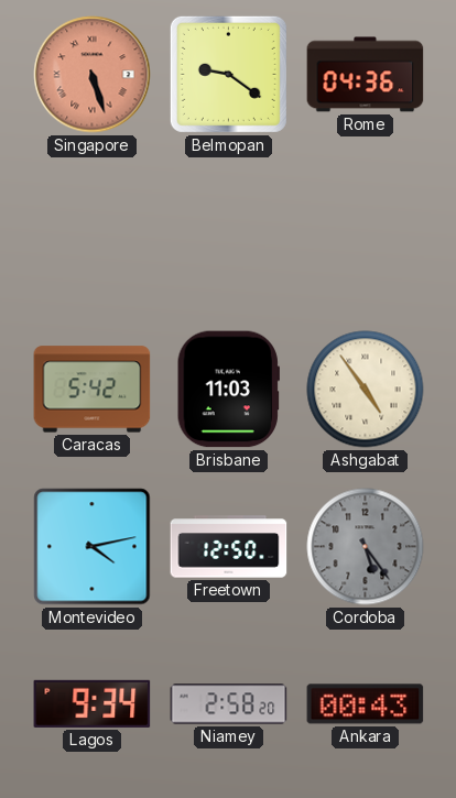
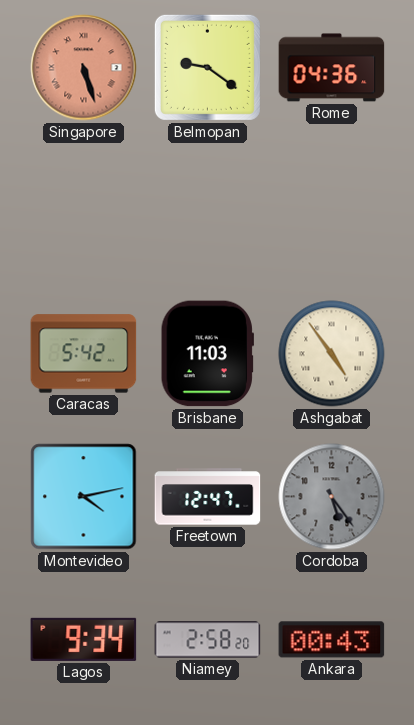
Freetown: 12:50 -> 12:47 (208, 497)
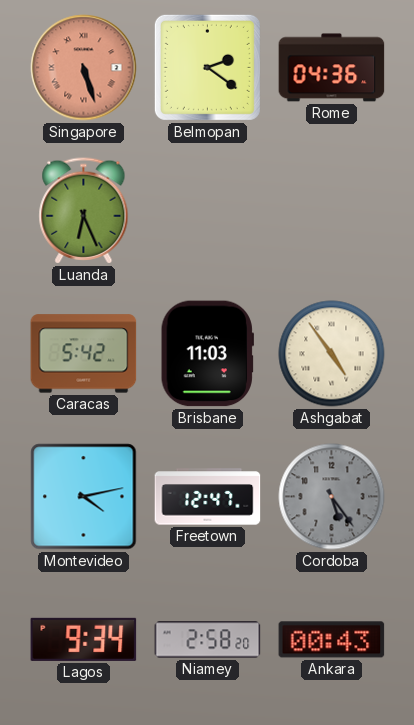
Belmopan: 9:21 -> 2:21 (207, 67)
Luanda: none -> 6:26 (84, 211)
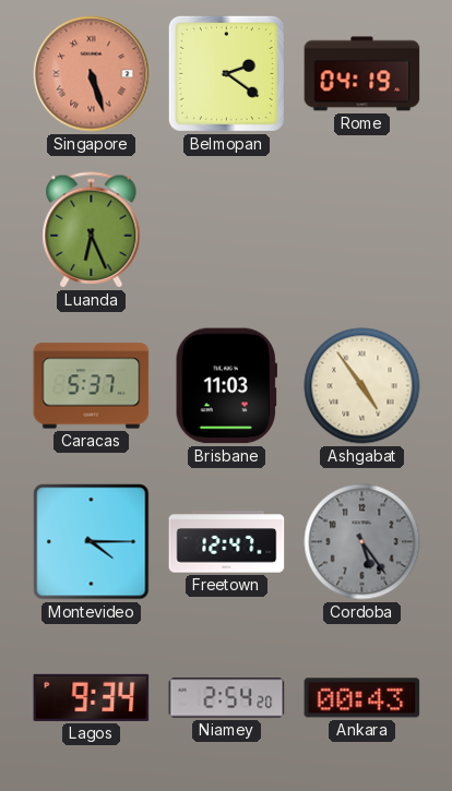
Rome: 04:36 -> 04:19 (362, 74)
Caracas: 5:42 -> 5:37 (92, 386)
Montevideo: 4:13 -> 4:15 (92, 542)
Niamey: 2:58 -> 2:54 (227, 698)
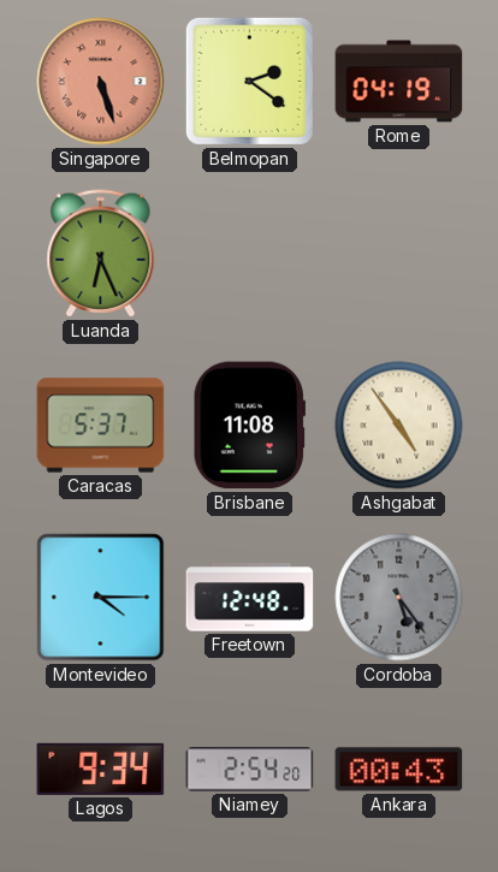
Brisbane: 11:03 -> 11:08 (249, 426)
Freetown: 12:47 -> 12:48 (250, 598)
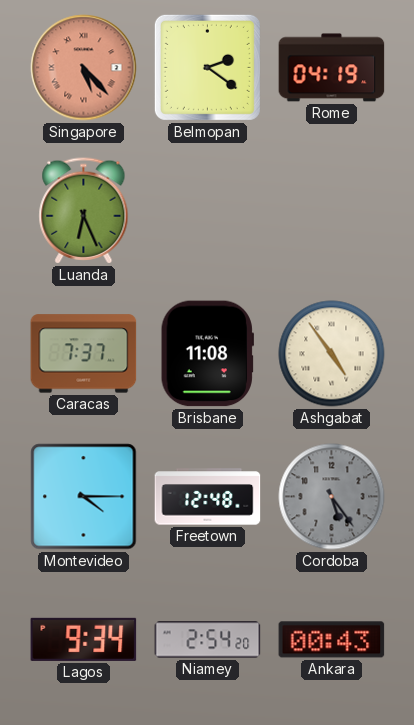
Singapore: 5:27 -> 5:23 (84, 68)
Caracas: 5:37 -> 7:37 (84, 354)
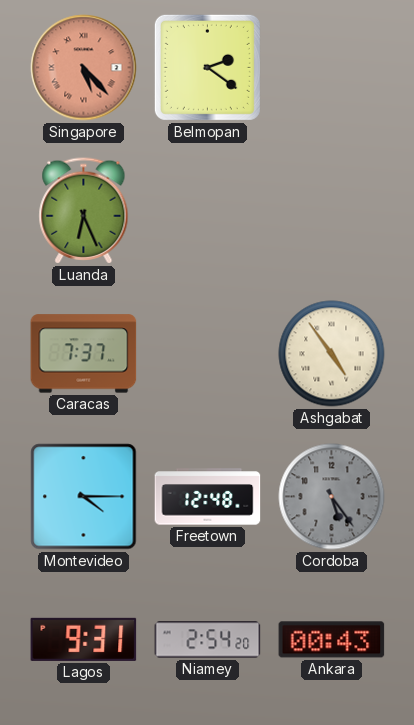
Rome: 04:19 -> none (332, 68)
Brisbane: 11:08 -> none (207, 354)
Lagos: 9:34 -> 9:31 (84, 639)
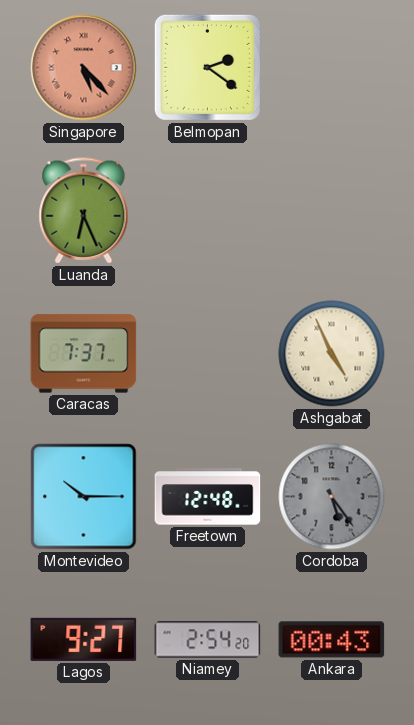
Ashgabat: 4:54 -> 4:56 (332, 354)
Montevideo: 4:15 -> 10:15 (84, 497)
Lagos: 9:31 -> 9:27 (84, 639)
